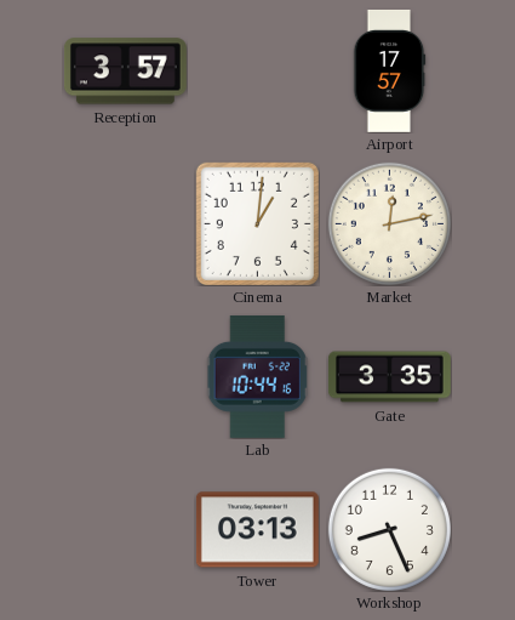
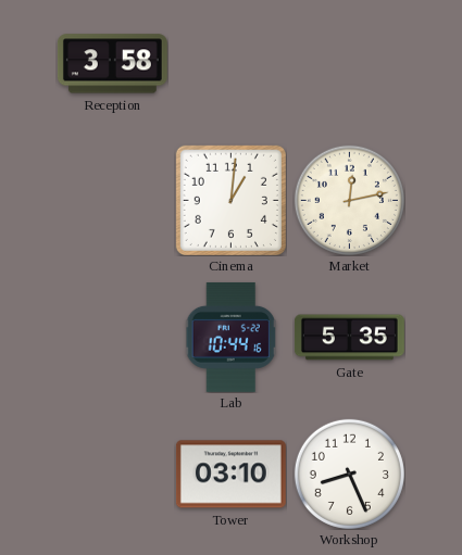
Reception: 3:57 -> 3:58 (112, 64)
Airport: 17:57 -> none (390, 70)
Gate: 3:35 -> 5:35 (349, 338)
Tower: 03:13 -> 03:10 (230, 475)
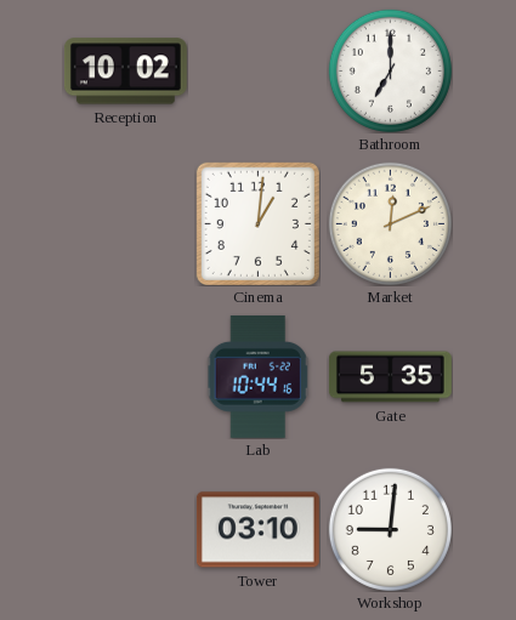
Reception: 3:58 -> 10:02 (125, 72)
Bathroom: none -> 7:00 (390, 70)
Market: 12:13 -> 12:11 (390, 223)
Workshop: 8:26 -> 9:01 (390, 529)
